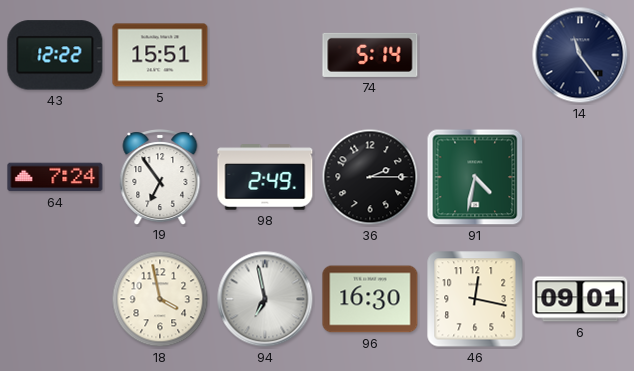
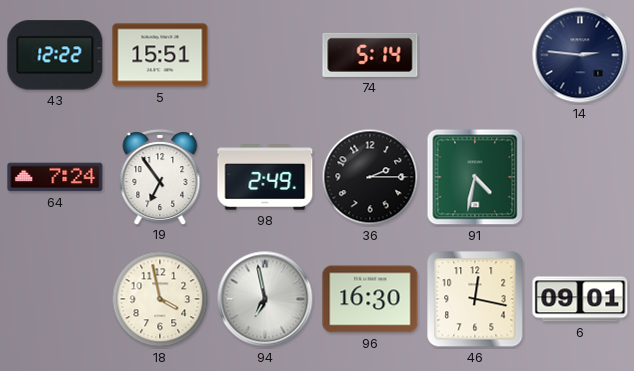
14: 11:24 -> 2:46 (580, 55)
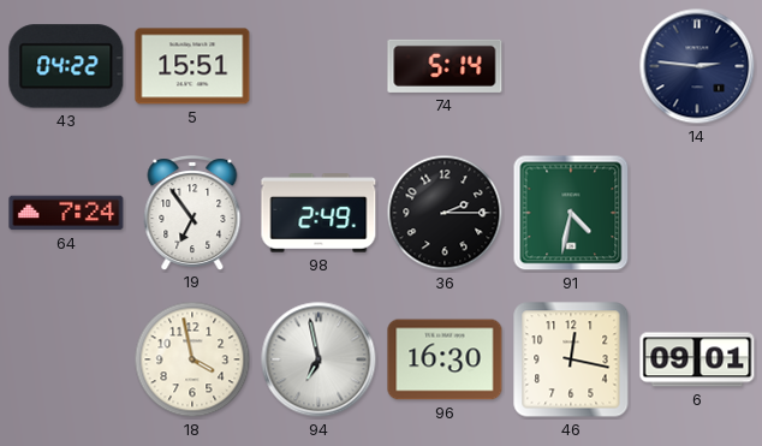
43: 12:22 -> 04:22 (66, 66)
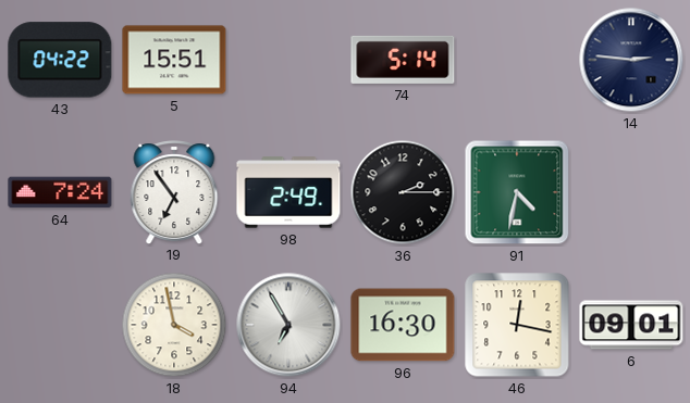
94: 6:58 -> 6:55 (288, 325)
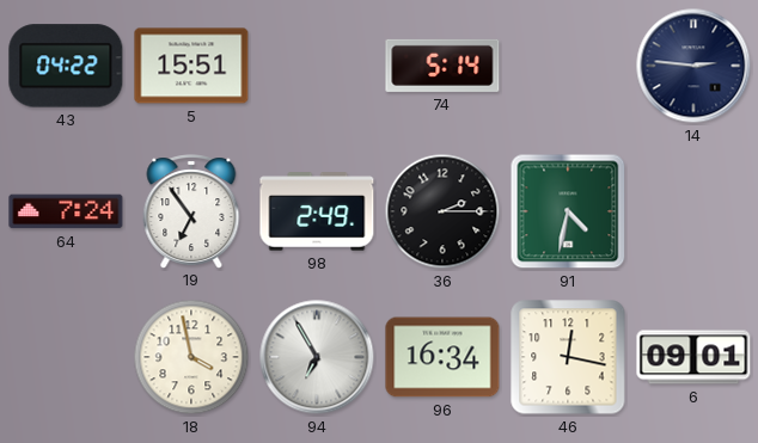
96: 16:30 -> 16:34 (442, 357)
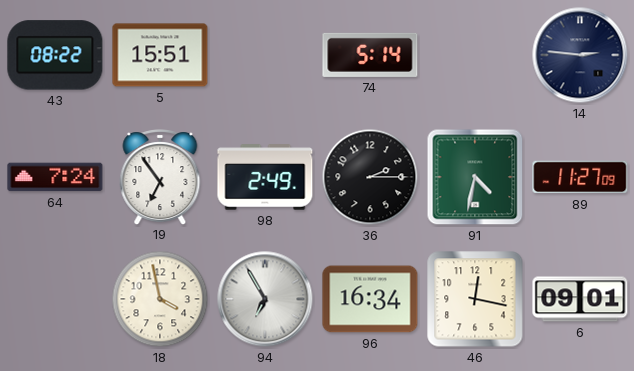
43: 04:22 -> 08:22 (55, 55)
89: none -> 11:27 (580, 177)
